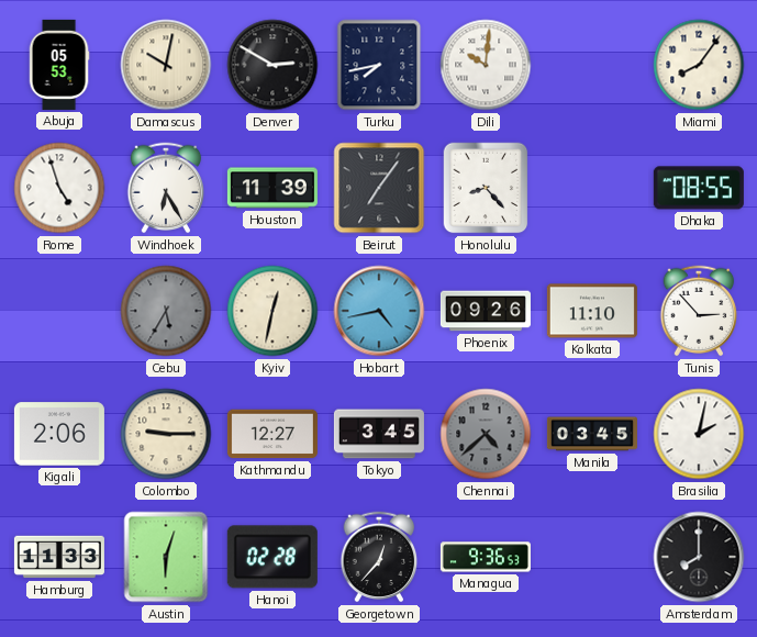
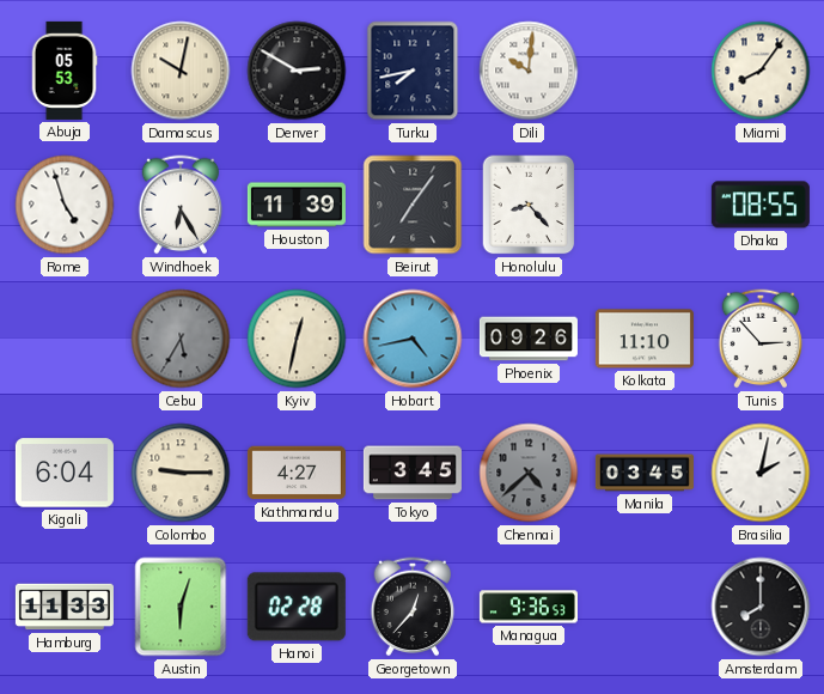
Kigali: 2:06 -> 6:04 (65, 473)
Kathmandu: 12:27 -> 4:27 (297, 473)
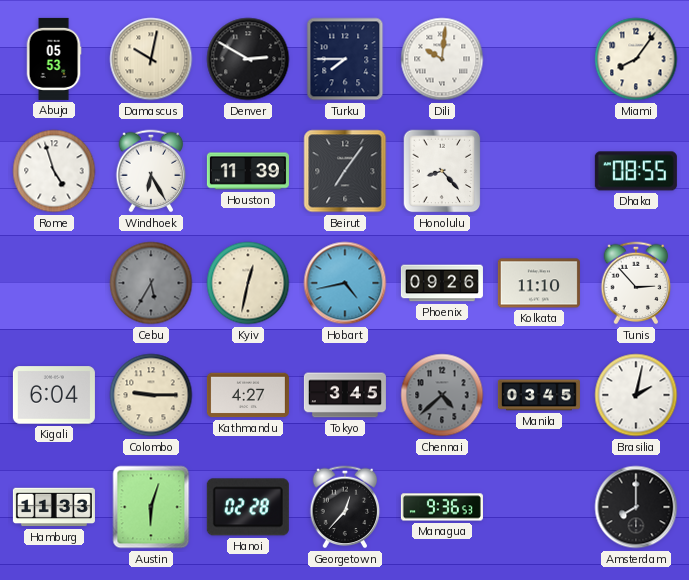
Turku: 7:43 -> 7:45 (345, 59)
